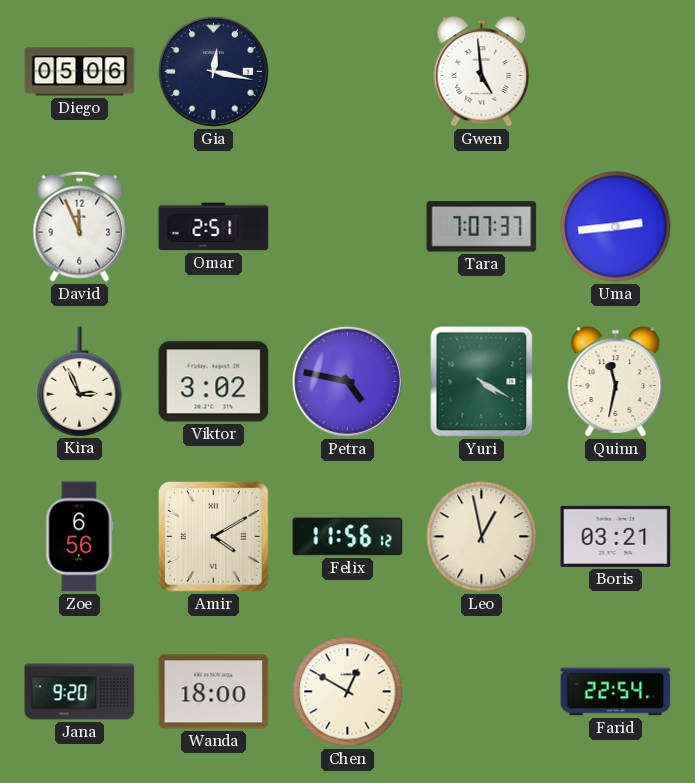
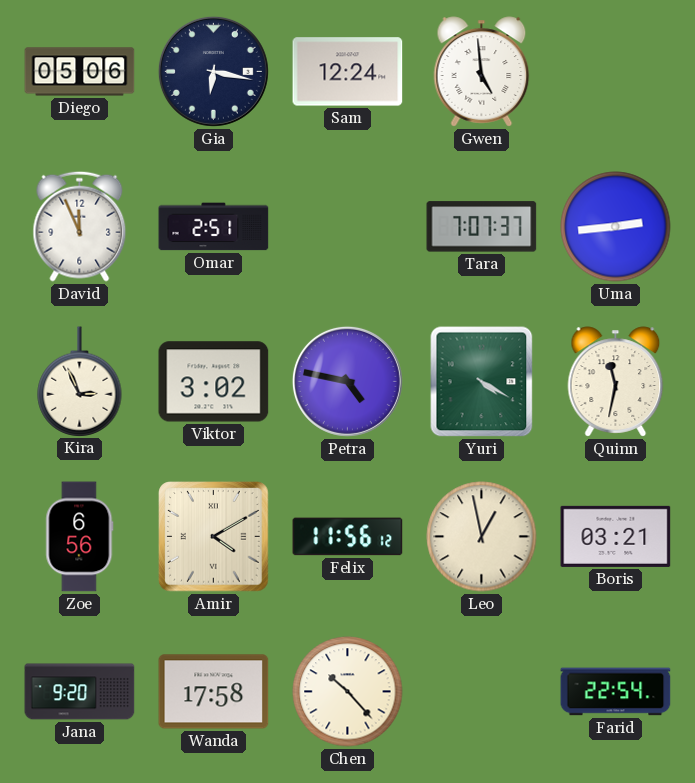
Gia: 12:17 -> 6:17 (213, 71)
Sam: none -> 12:24 (348, 72)
Wanda: 18:00 -> 17:58 (214, 692)
Chen: 12:50 -> 10:23 (348, 692)
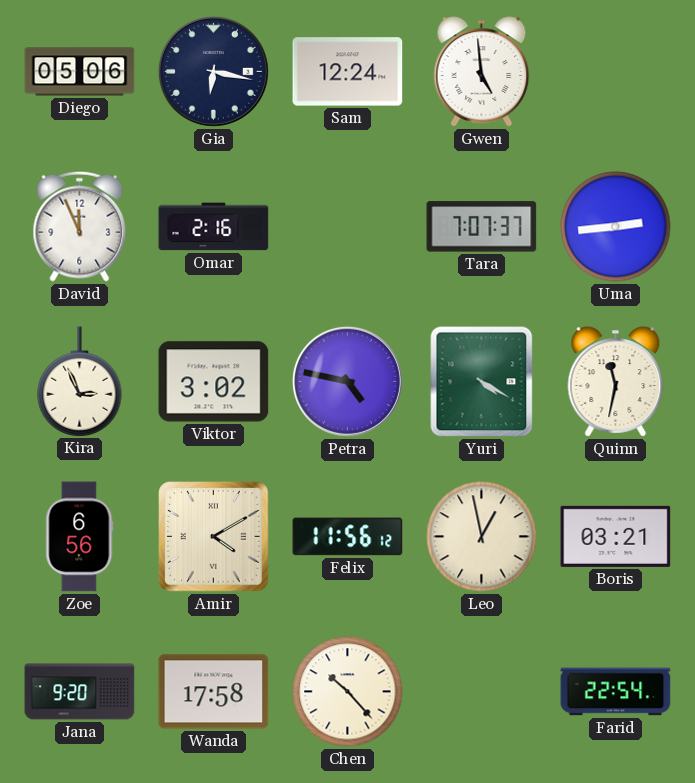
Omar: 2:51 -> 2:16 (214, 227)
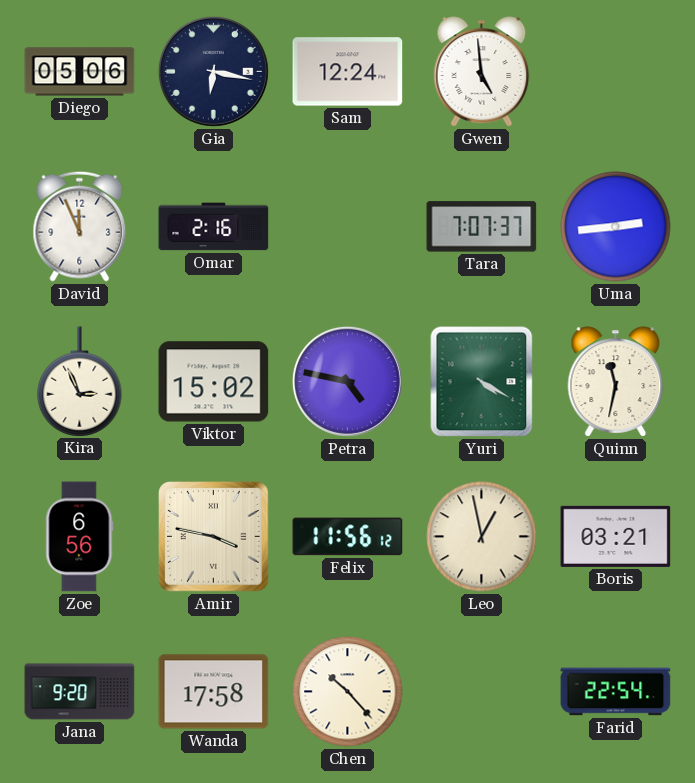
Viktor: 3:02 -> 15:02 (214, 382)
Amir: 4:10 -> 3:47 (214, 537)
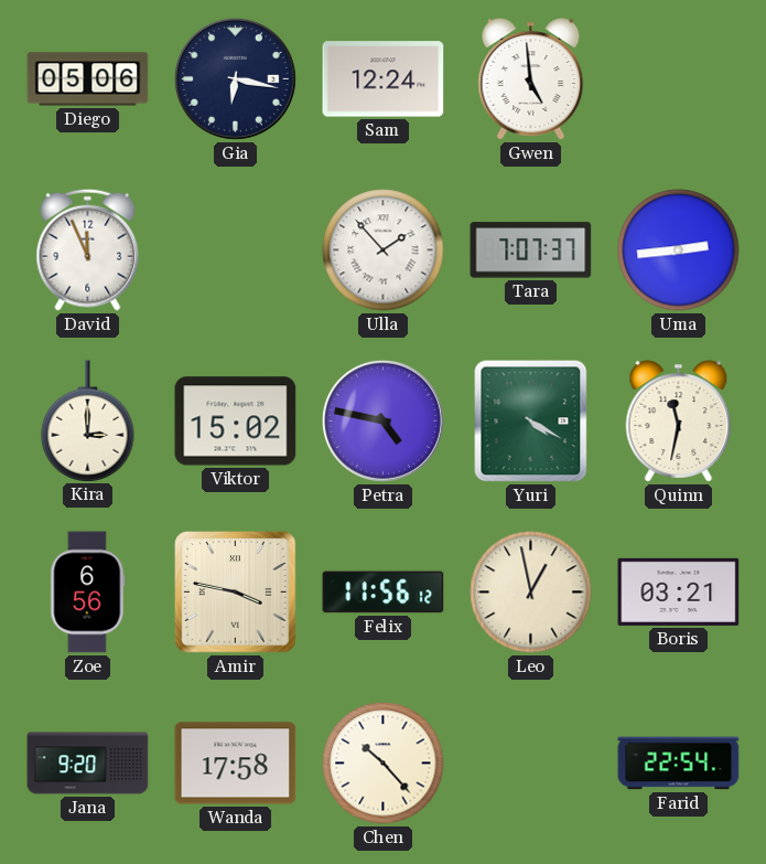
Omar: 2:16 -> none (214, 227)
Ulla: none -> 1:53 (384, 250)
Kira: 2:56 -> 3:00 (88, 420)
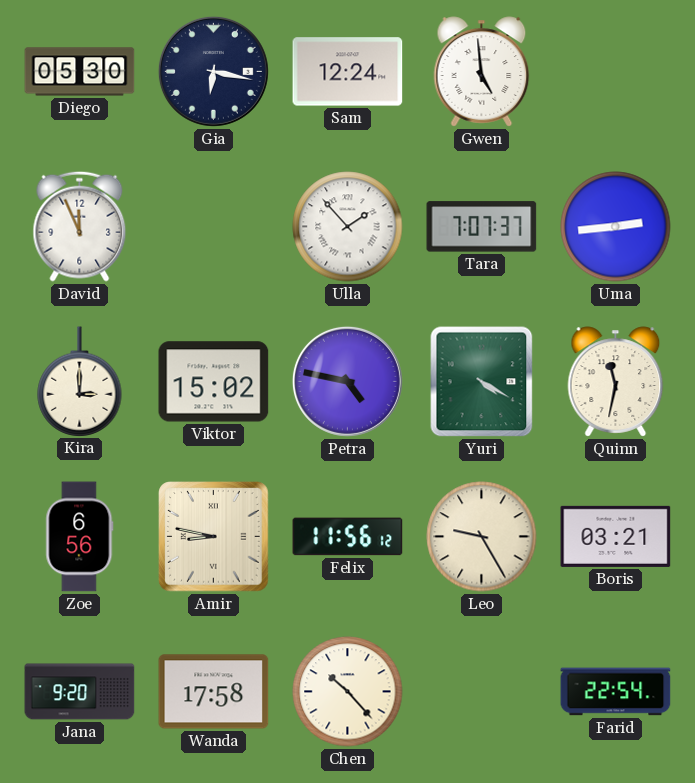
Diego: 05:06 -> 05:30 (80, 72)
Amir: 3:47 -> 8:47 (214, 537)
Leo: 12:58 -> 9:25 (482, 537)
